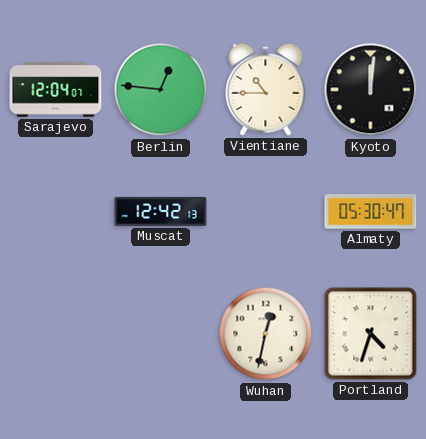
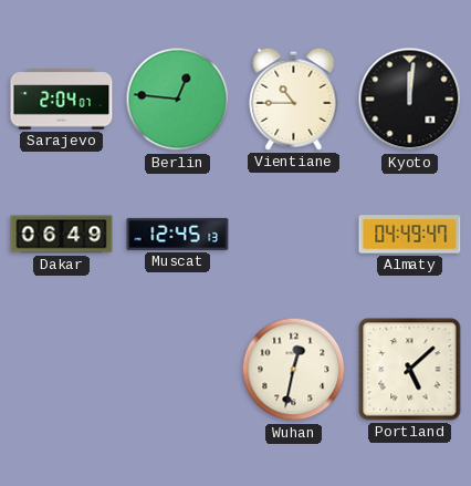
Sarajevo: 12:04 -> 2:04 (62, 100)
Dakar: none -> 06:49 (62, 235)
Muscat: 12:42 -> 12:45 (178, 234)
Almaty: 05:30 -> 04:49 (410, 235)
Portland: 4:33 -> 5:08 (410, 370)
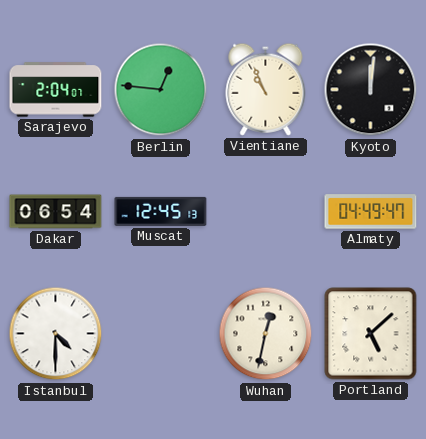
Vientiane: 10:45 -> 10:56 (266, 89)
Dakar: 06:49 -> 06:54 (56, 212)
Istanbul: none -> 4:30 (56, 334)
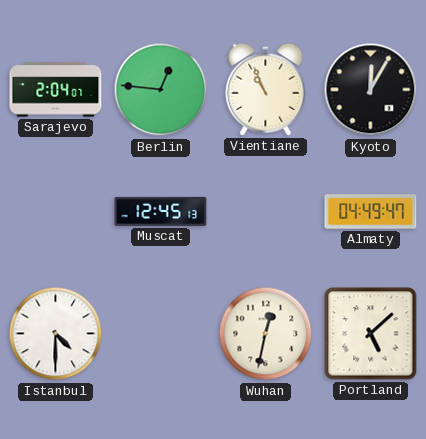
Kyoto: 12:01 -> 12:05 (371, 90)
Dakar: 06:54 -> none (56, 212)
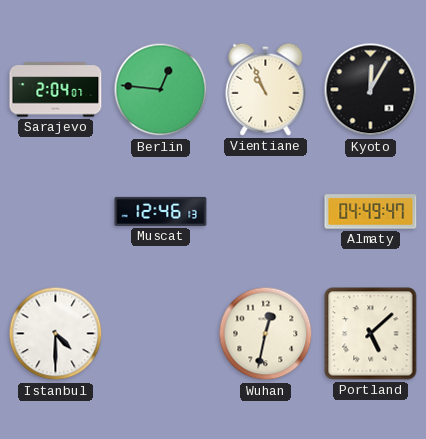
Muscat: 12:45 -> 12:46 (161, 211)
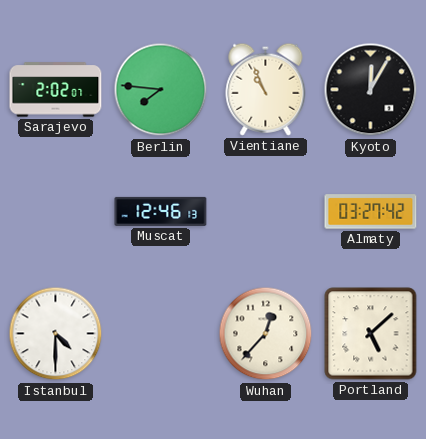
Sarajevo: 2:04 -> 2:02 (56, 90)
Berlin: 12:46 -> 7:46 (161, 90)
Almaty: 04:49 -> 03:27 (371, 212)
Wuhan: 12:32 -> 12:37 (266, 334)
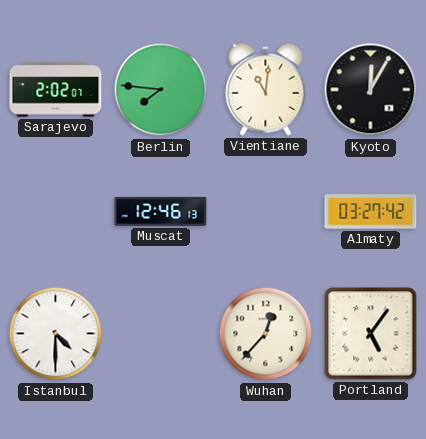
Vientiane: 10:56 -> 11:01 (266, 89)
Portland: 5:08 -> 5:06 (371, 334)
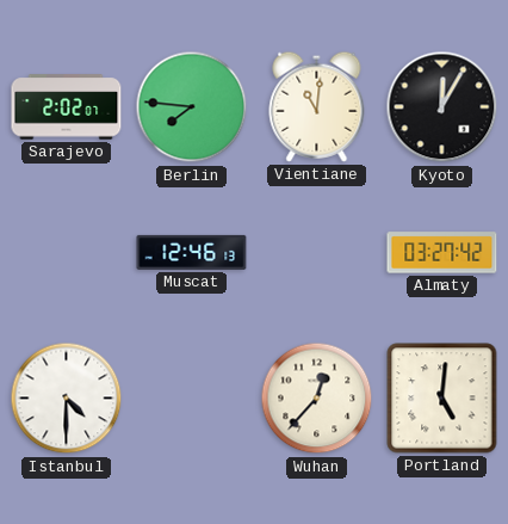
Portland: 5:06 -> 5:01 (442, 399)
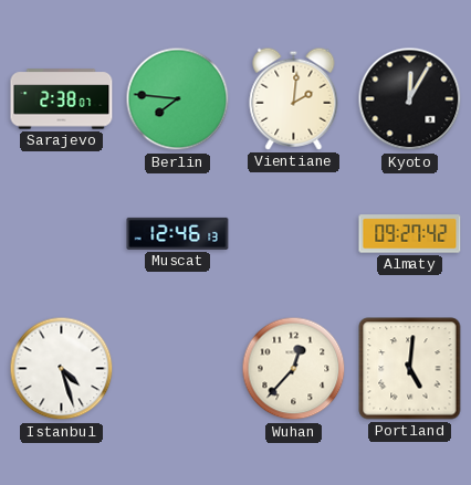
Sarajevo: 2:02 -> 2:38 (62, 99)
Vientiane: 11:01 -> 2:01 (294, 98)
Almaty: 03:27 -> 09:27 (410, 234)
Istanbul: 4:30 -> 4:27 (62, 369)
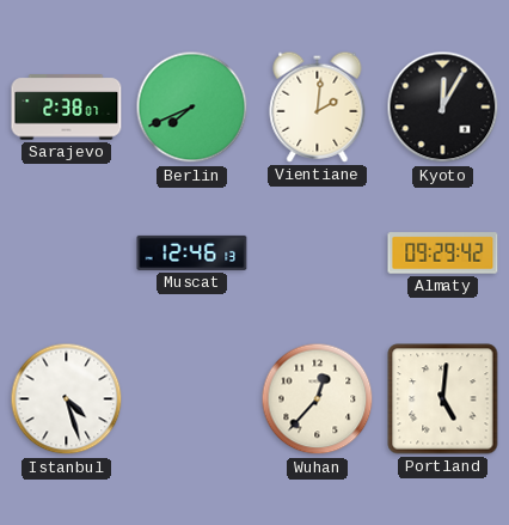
Berlin: 7:46 -> 7:41 (192, 108)
Almaty: 09:27 -> 09:29 (443, 254)
